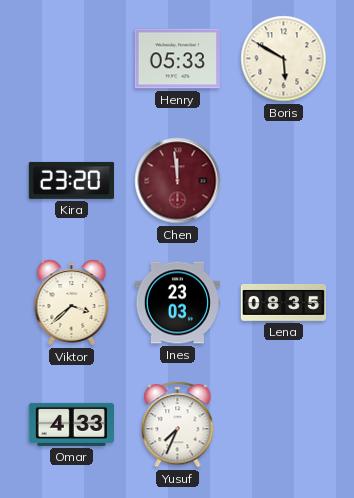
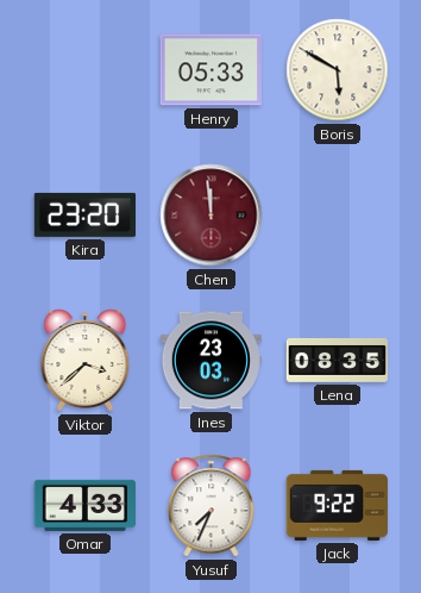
Jack: none -> 9:22 (337, 505)
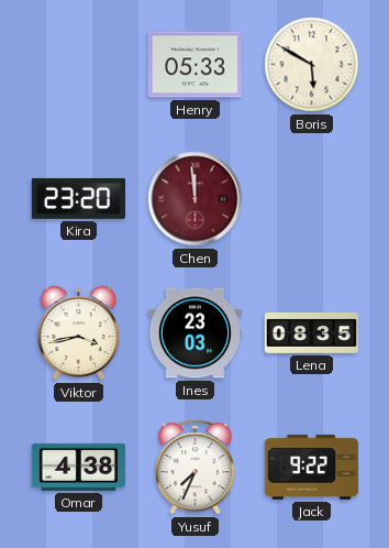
Viktor: 3:38 -> 3:43 (79, 333)
Omar: 4:33 -> 4:38 (78, 467)
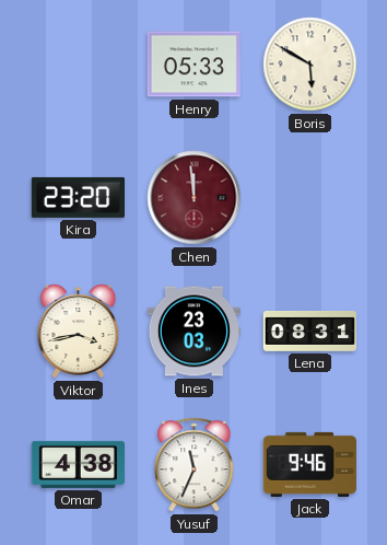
Lena: 08:35 -> 08:31 (309, 331)
Yusuf: 7:34 -> 11:34 (195, 465)
Jack: 9:22 -> 9:46 (309, 464)
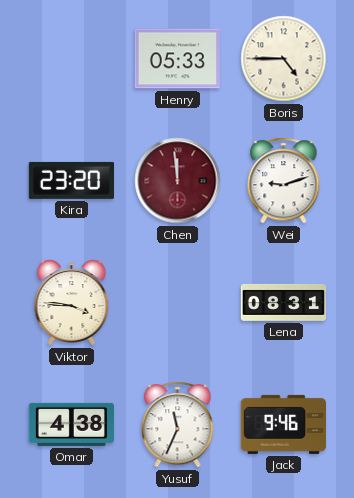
Boris: 5:50 -> 4:45 (284, 59)
Wei: none -> 9:12 (284, 181)
Viktor: 3:43 -> 3:46 (72, 303)
Ines: 23:03 -> none (193, 332)
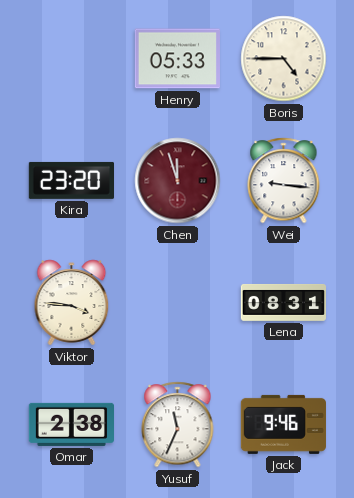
Chen: 11:59 -> 11:57 (178, 181)
Wei: 9:12 -> 9:16 (284, 181)
Omar: 4:38 -> 2:38 (71, 424)
